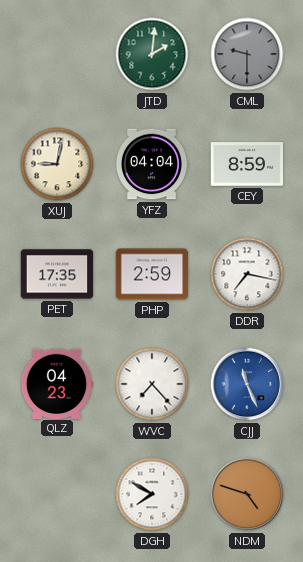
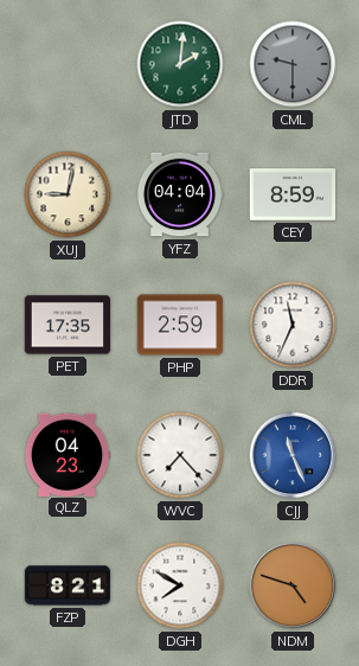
DDR: 7:17 -> 11:34 (293, 325)
FZP: none -> 8:21 (68, 585)
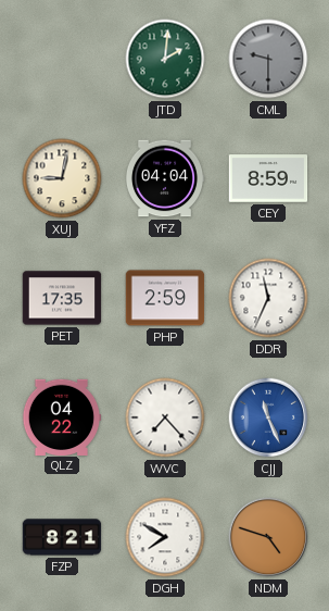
QLZ: 04:23 -> 04:22 (62, 416)
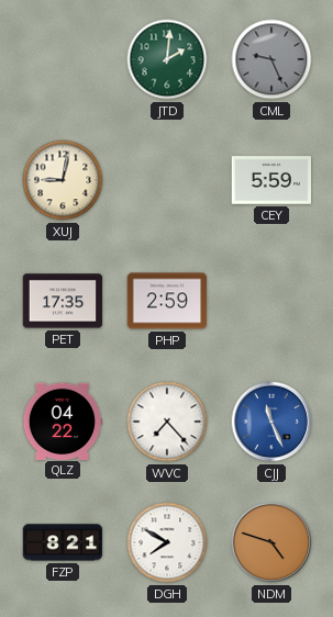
CML: 9:30 -> 9:26 (271, 59)
YFZ: 04:04 -> none (165, 178)
CEY: 8:59 -> 5:59 (271, 180)
DDR: 11:34 -> none (268, 298)
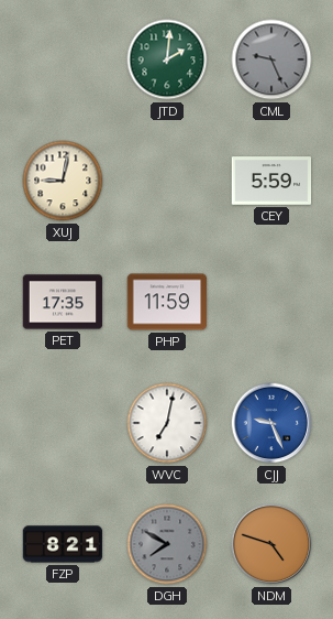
PHP: 2:59 -> 11:59 (167, 302)
QLZ: 04:22 -> none (63, 420)
WVC: 7:23 -> 7:02 (167, 423)
CJJ: 11:26 -> 9:26 (271, 423)
DGH dial: white -> grey (167, 544)
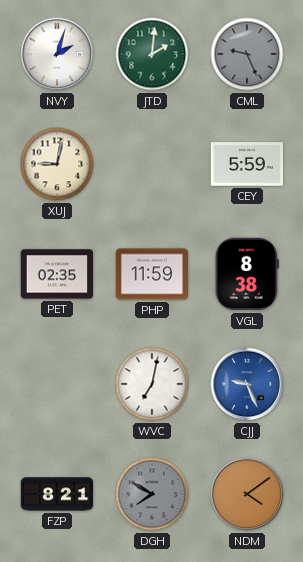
NVY: none -> 2:03 (57, 54)
PET: 17:35 -> 02:35 (57, 274)
VGL: none -> 8:38 (247, 274)
NDM: 4:48 -> 4:09 (247, 494)
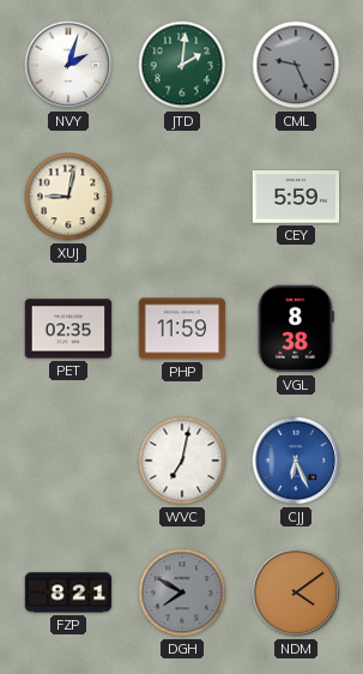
CJJ: 9:26 -> 6:26 (296, 461)
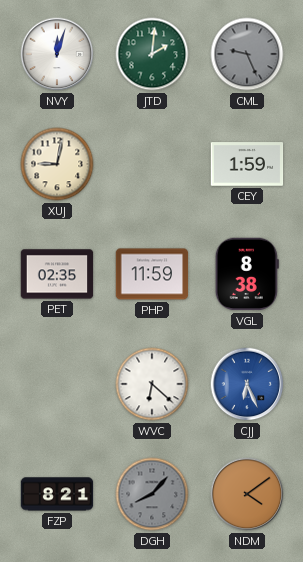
NVY: 2:03 -> 12:03 (57, 54)
CEY: 5:59 -> 1:59 (247, 164)
WVC: 7:02 -> 6:22 (152, 384)
DGH: 7:50 -> 8:07 (152, 494)
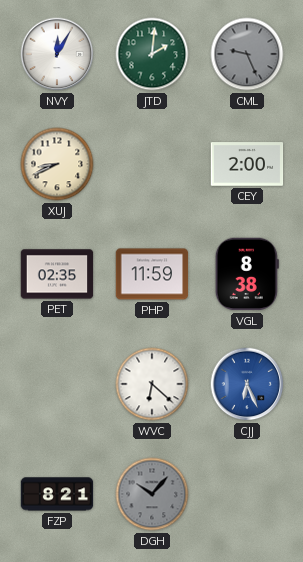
NVY: 12:03 -> 12:05 (57, 54)
XUJ: 9:02 -> 8:41 (57, 164)
CEY: 1:59 -> 2:00 (247, 164)
DGH: 8:07 -> 10:07 (152, 494)
NDM: 4:09 -> none (247, 494)
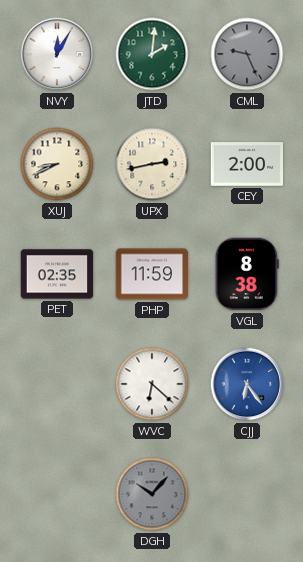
UPX: none -> 2:43 (152, 164)
CJJ: 6:26 -> 6:24 (247, 384)
FZP: 8:21 -> none (57, 494)
